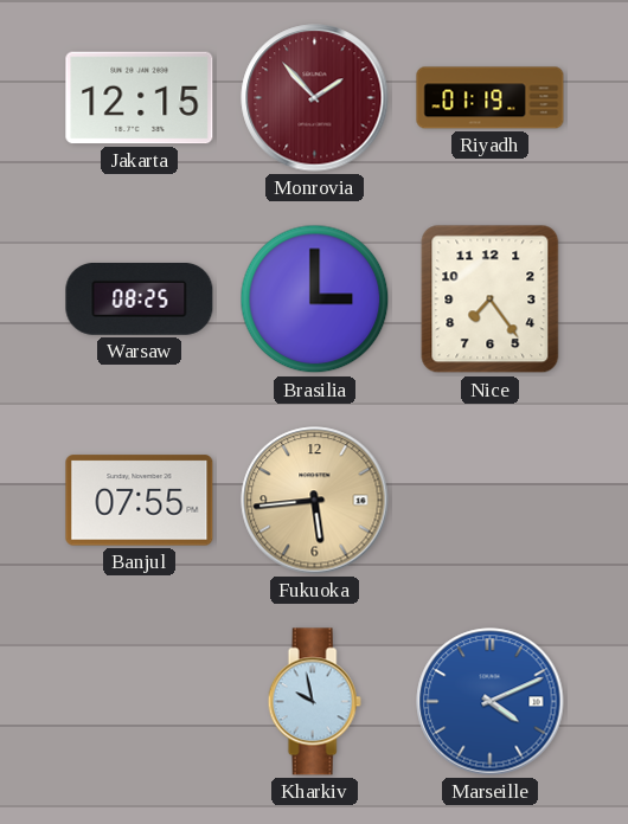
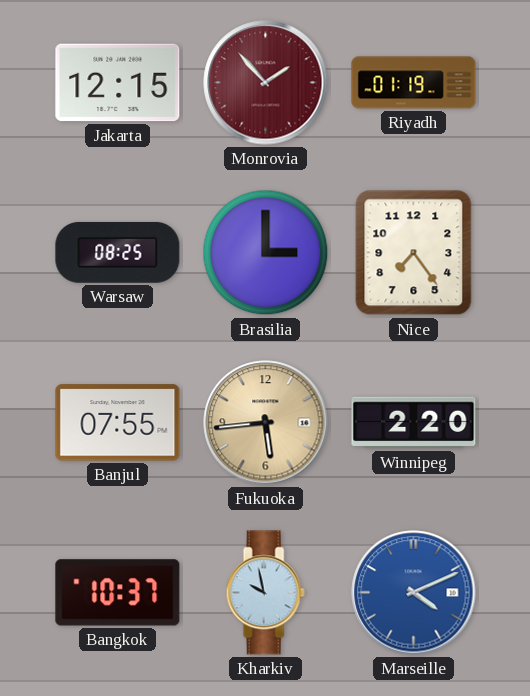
Winnipeg: none -> 2:20 (414, 423)
Bangkok: none -> 10:37 (118, 593)
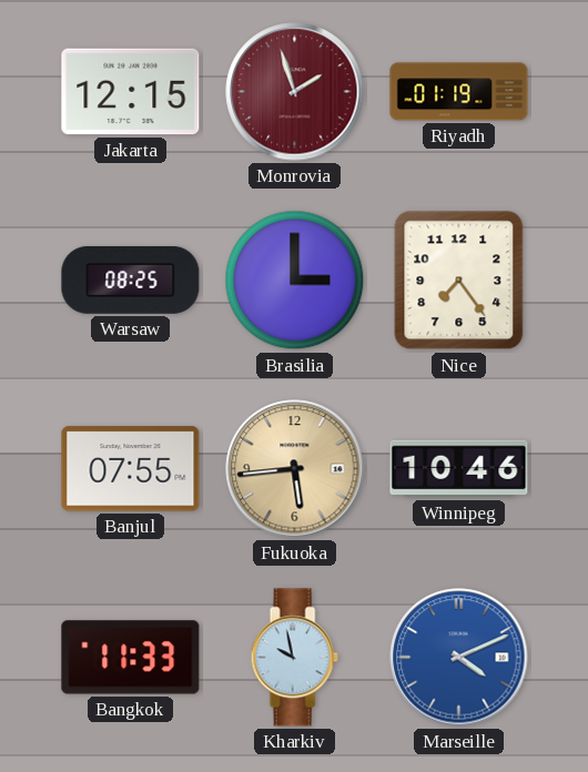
Monrovia: 1:53 -> 1:57 (295, 92)
Winnipeg: 2:20 -> 10:46 (459, 469)
Bangkok: 10:37 -> 11:33 (131, 658)
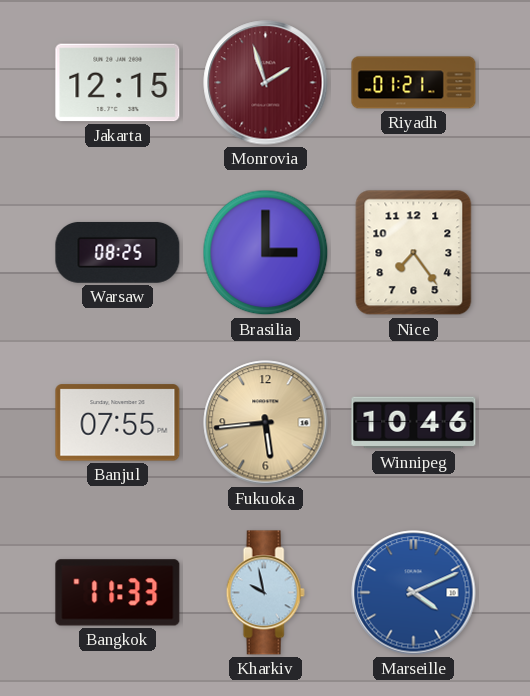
Riyadh: 01:19 -> 01:21 (414, 83)
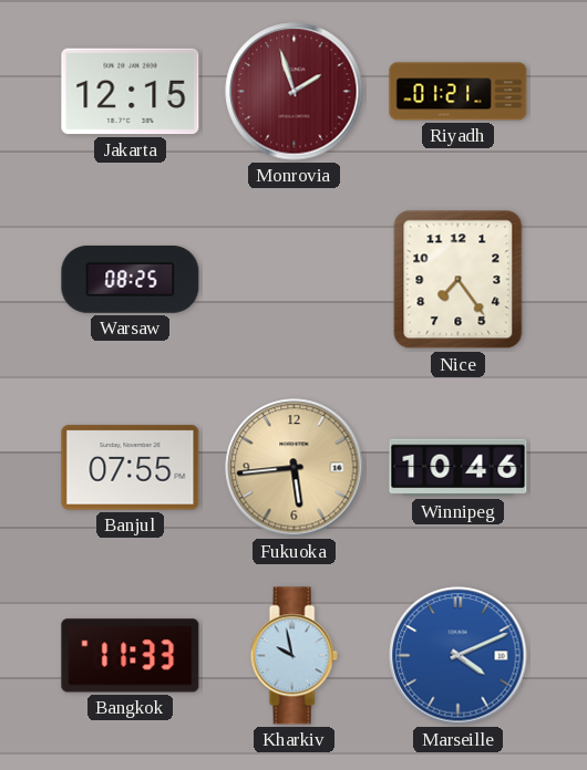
Brasilia: 3:00 -> none (266, 253)
